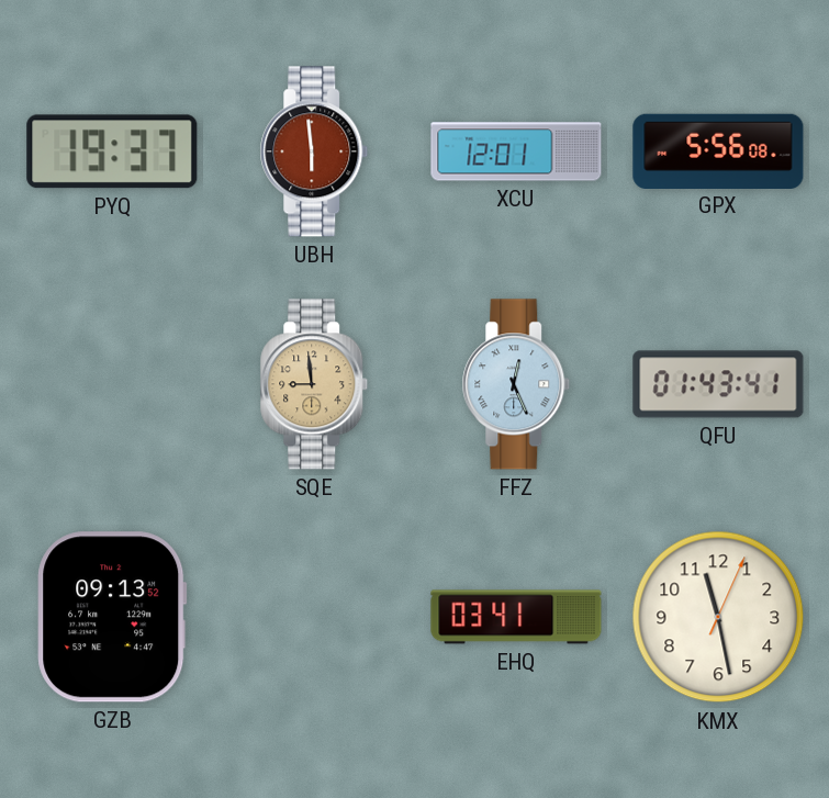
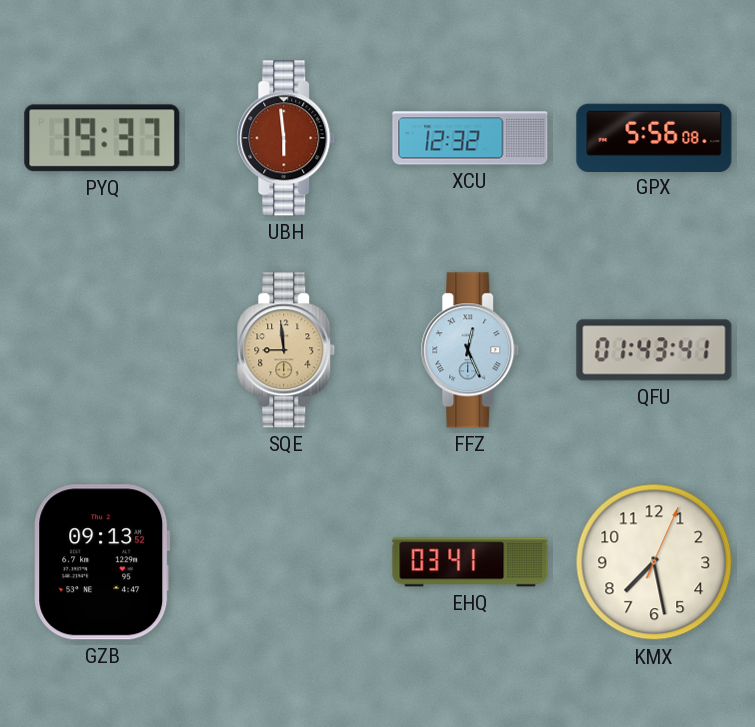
XCU: 12:01 -> 12:32 (470, 138)
KMX: 11:28 -> 7:28 (654, 562)
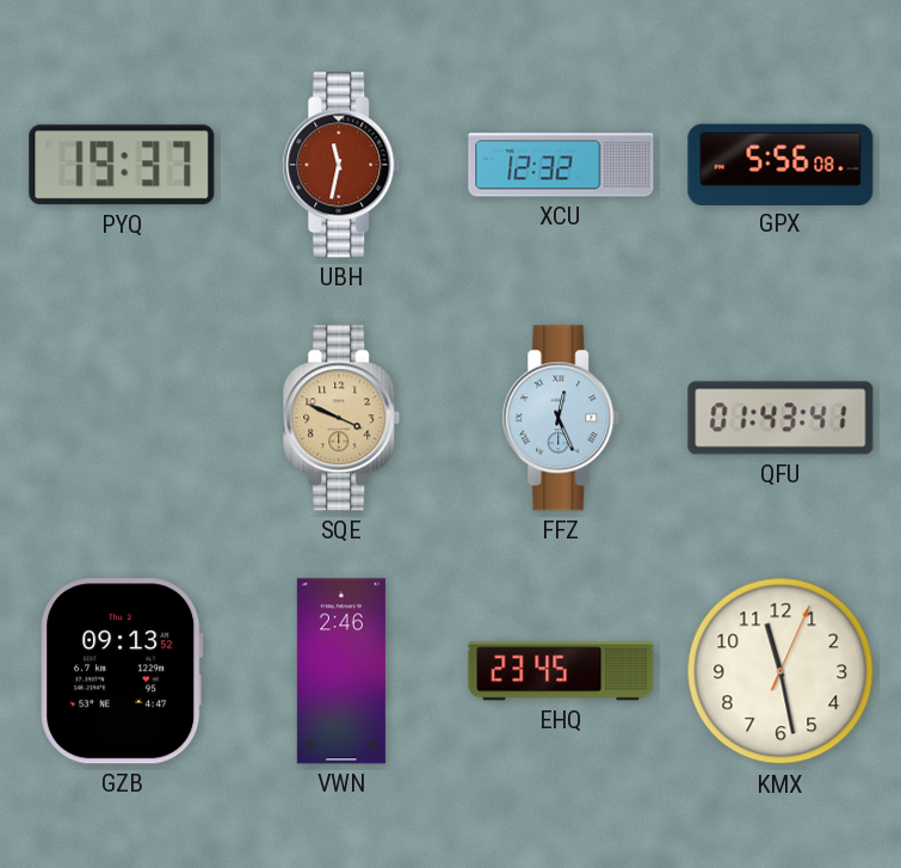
UBH: 5:59 -> 11:32 (341, 165)
SQE: 8:59 -> 3:49 (341, 418)
VWN: none -> 2:46 (341, 671)
EHQ: 03:41 -> 23:45 (561, 671)
KMX: 7:28 -> 11:28 (780, 671)
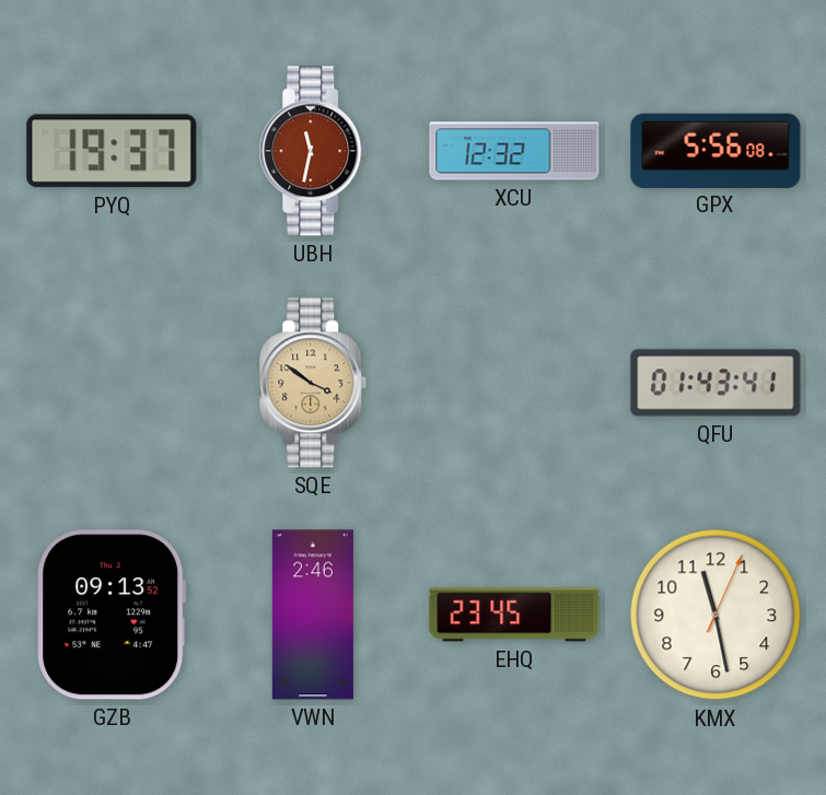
SQE: 3:49 -> 3:51 (313, 383)
FFZ: 12:26 -> none (561, 418)
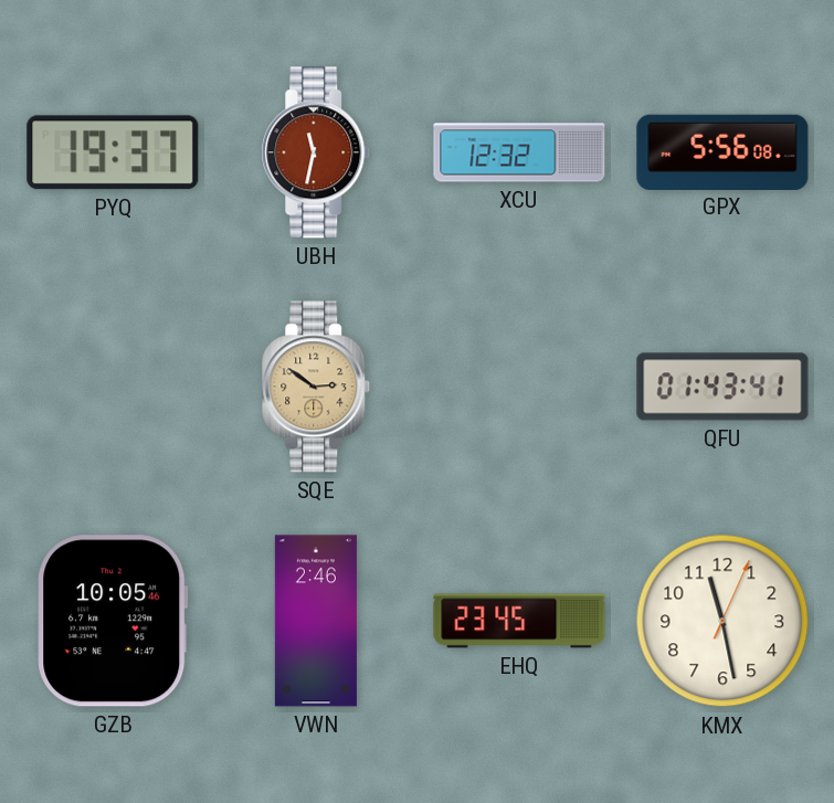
SQE: 3:51 -> 2:51 (316, 387)
GZB: 09:13 -> 10:05 (113, 621)
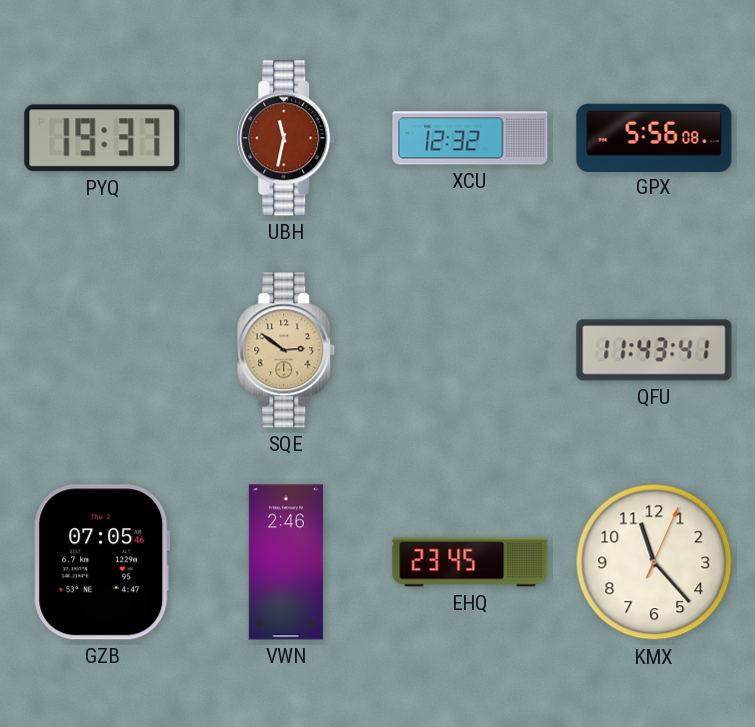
QFU: 01:43 -> 11:43 (654, 350)
GZB: 10:05 -> 07:05 (102, 562)
KMX: 11:28 -> 11:23 (654, 562)
